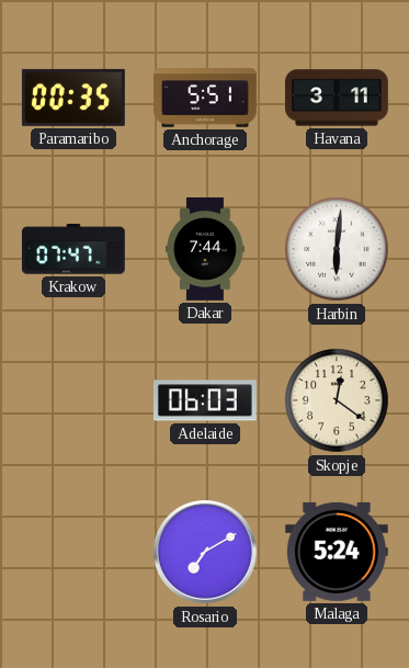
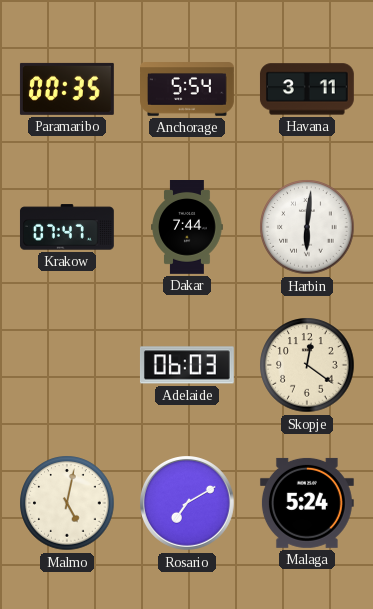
Anchorage: 5:51 -> 5:54 (188, 89)
Malmo: none -> 5:02 (67, 503)
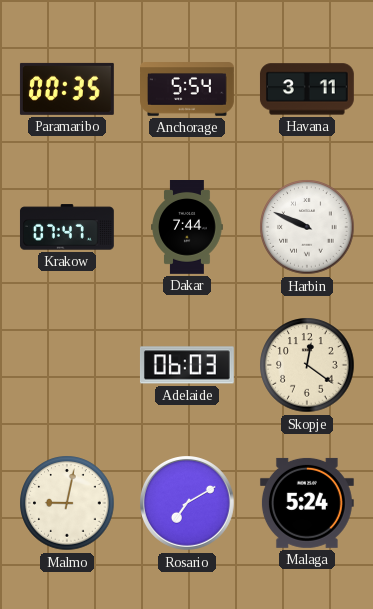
Harbin: 6:01 -> 9:49 (307, 227)
Malmo: 5:02 -> 9:02 (67, 503)
